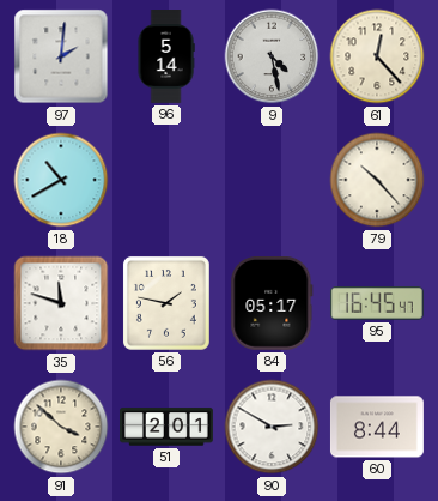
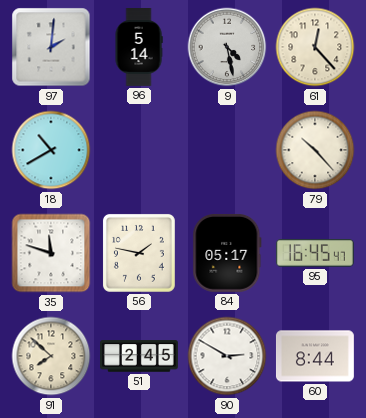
91: 3:52 -> 7:52 (51, 356)
51: 2:01 -> 2:45 (140, 356)
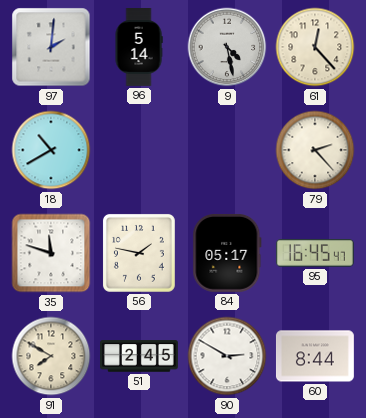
79: 10:23 -> 2:23 (315, 150)
91: 7:52 -> 7:50 (51, 356)
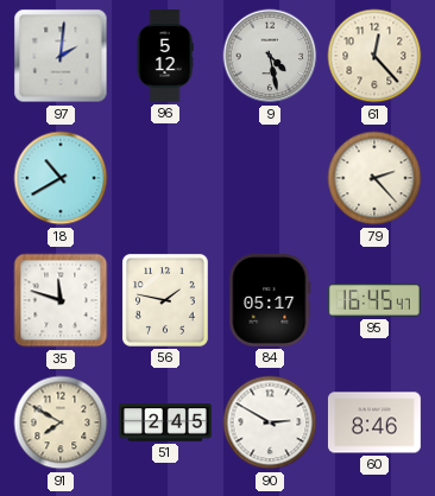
96: 5:14 -> 5:12 (165, 57)
60: 8:44 -> 8:46 (374, 422)
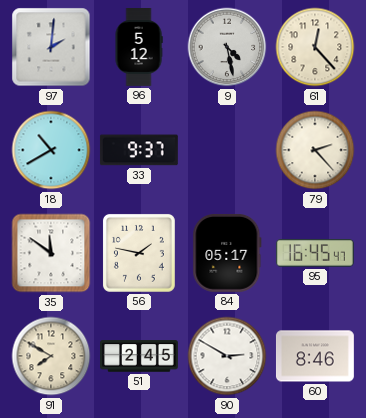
33: none -> 9:37 (139, 150)
35: 11:48 -> 11:51 (51, 253)
